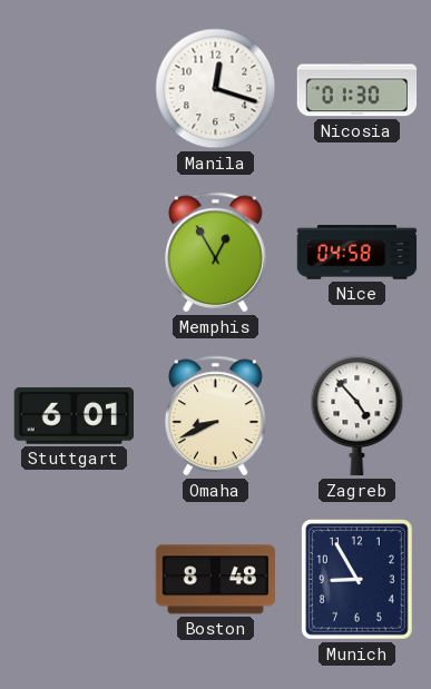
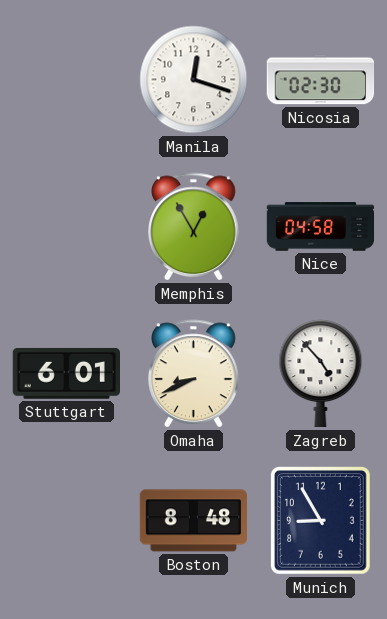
Nicosia: 01:30 -> 02:30 (321, 80)
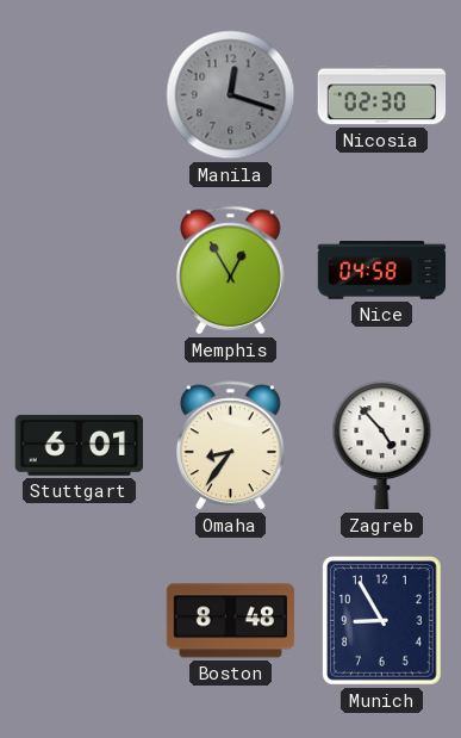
Manila dial: white -> grey (231, 95)
Omaha: 8:41 -> 8:36 (231, 446)
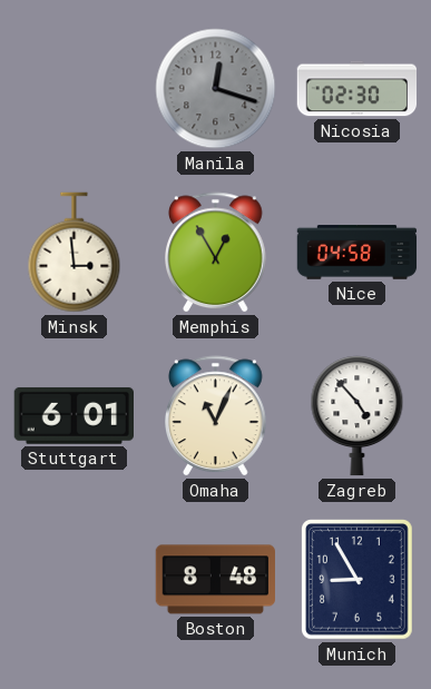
Minsk: none -> 2:59 (75, 253)
Omaha: 8:36 -> 11:04 (216, 416)
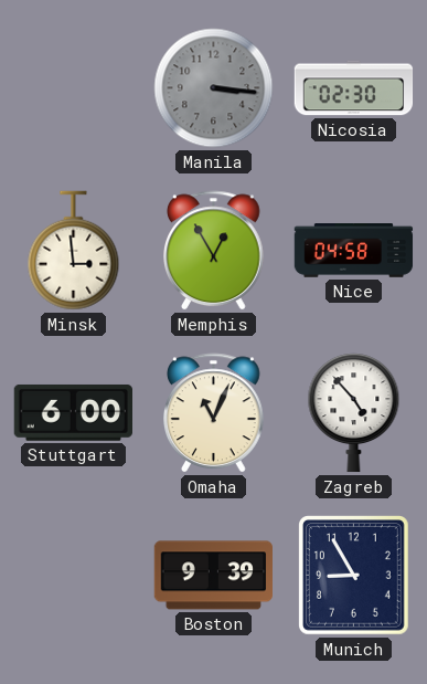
Manila: 12:18 -> 3:16 (214, 88)
Stuttgart: 6:01 -> 6:00 (73, 412)
Boston: 8:48 -> 9:39 (213, 576)
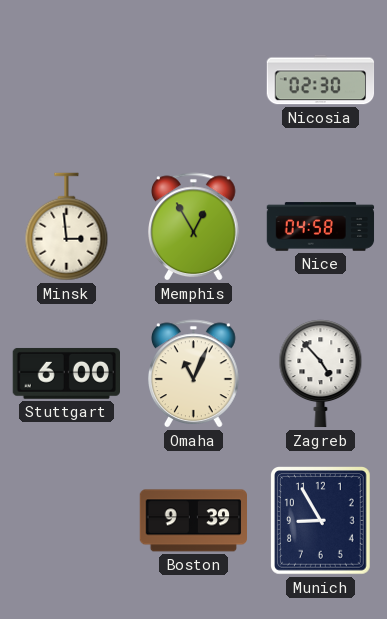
Manila: 3:16 -> none (214, 88)
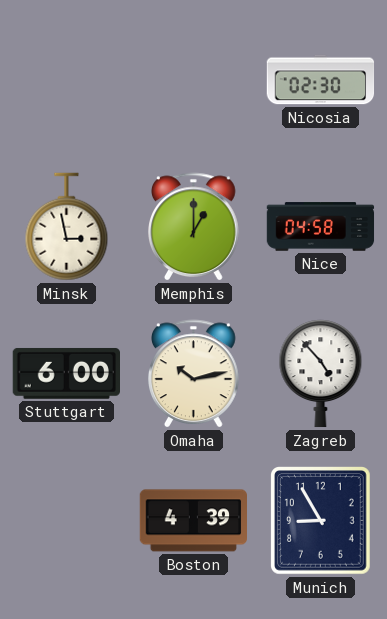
Minsk: 2:59 -> 2:58 (67, 227)
Memphis: 12:55 -> 1:00 (194, 227)
Omaha: 11:04 -> 10:13 (194, 374)
Boston: 9:39 -> 4:39 (193, 521)
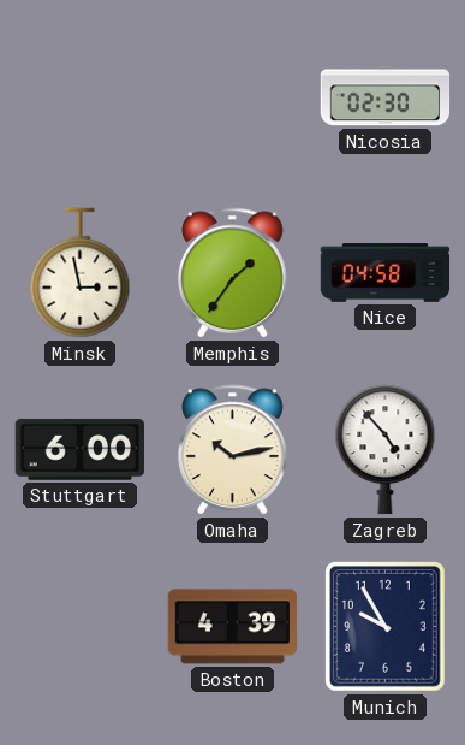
Memphis: 1:00 -> 1:36 (233, 273)
Munich: 8:55 -> 9:55 (386, 627)
